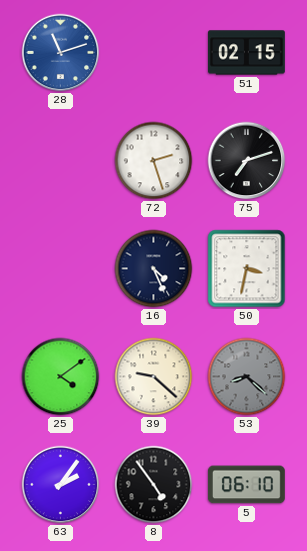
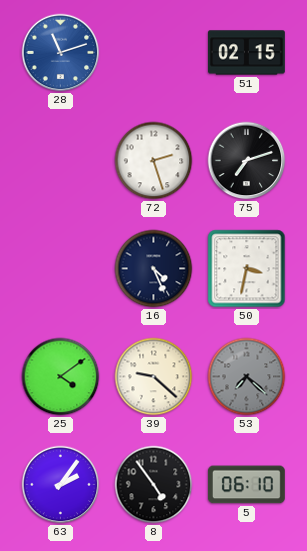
53: 8:22 -> 7:22 (247, 377)
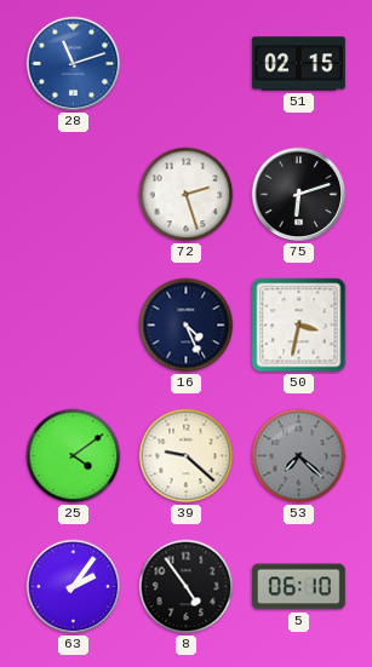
75: 7:12 -> 6:12 (299, 195)
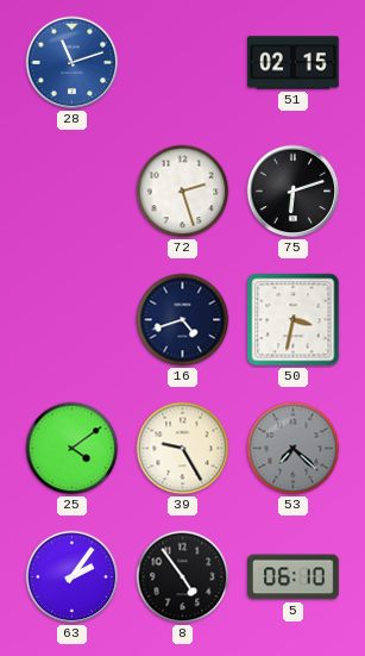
16: 4:26 -> 4:42 (183, 320)
39: 9:22 -> 9:25 (183, 449)
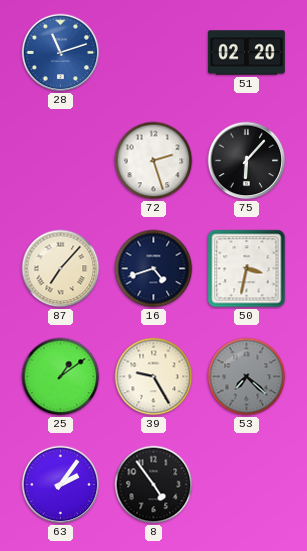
51: 02:15 -> 02:20 (247, 53)
75: 6:12 -> 6:07 (247, 161)
87: none -> 7:07 (61, 269)
25: 4:09 -> 1:09 (61, 377)
5: 06:10 -> none (292, 577)
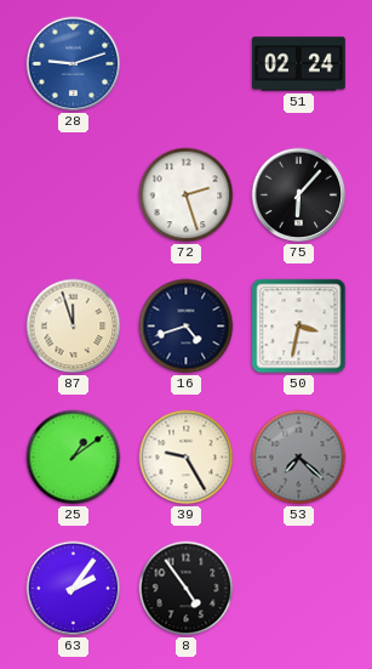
28: 11:12 -> 9:12 (74, 64)
51: 02:20 -> 02:24 (299, 64)
87: 7:07 -> 11:57 (74, 327)
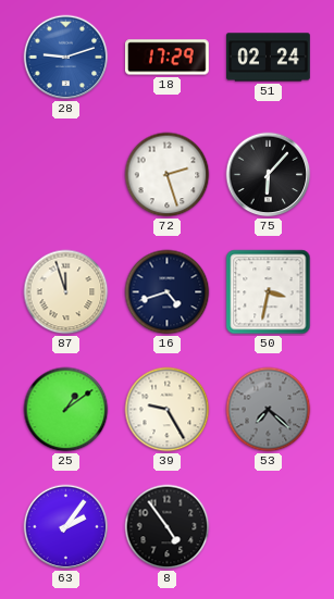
18: none -> 17:29 (166, 58)
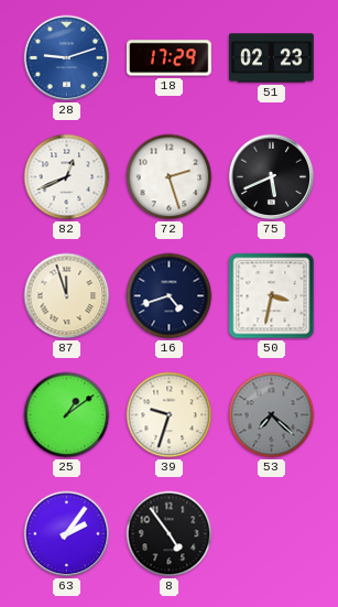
51: 02:24 -> 02:23 (272, 58)
82: none -> 12:41 (67, 177)
75: 6:07 -> 5:41 (272, 177)
39: 9:25 -> 9:33 (170, 415)
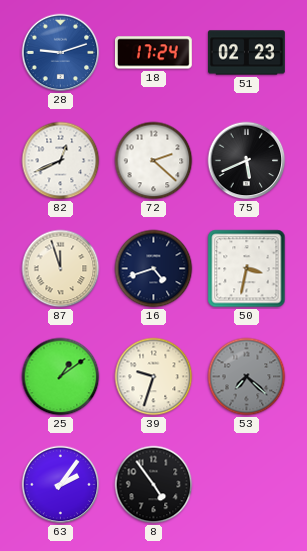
18: 17:29 -> 17:24 (153, 53)
72: 2:27 -> 2:22 (154, 161)
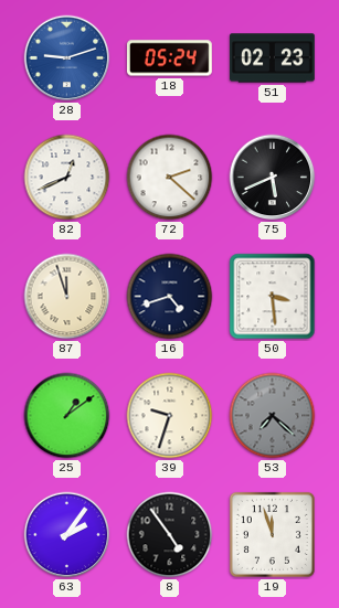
18: 17:24 -> 05:24 (169, 58)
50: 3:32 -> 3:29 (273, 297)
19: none -> 11:57 (272, 534)
